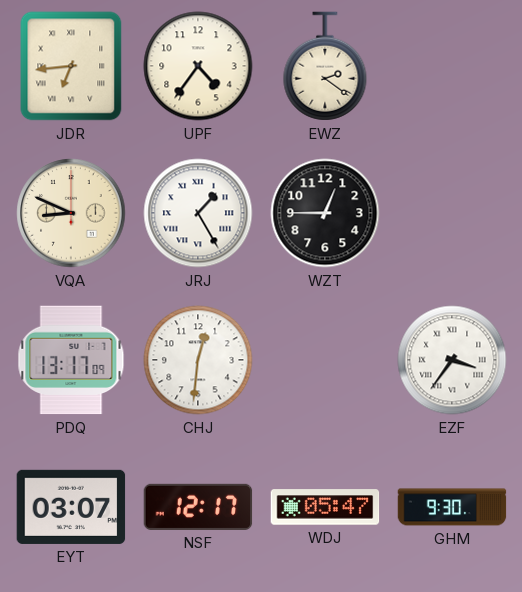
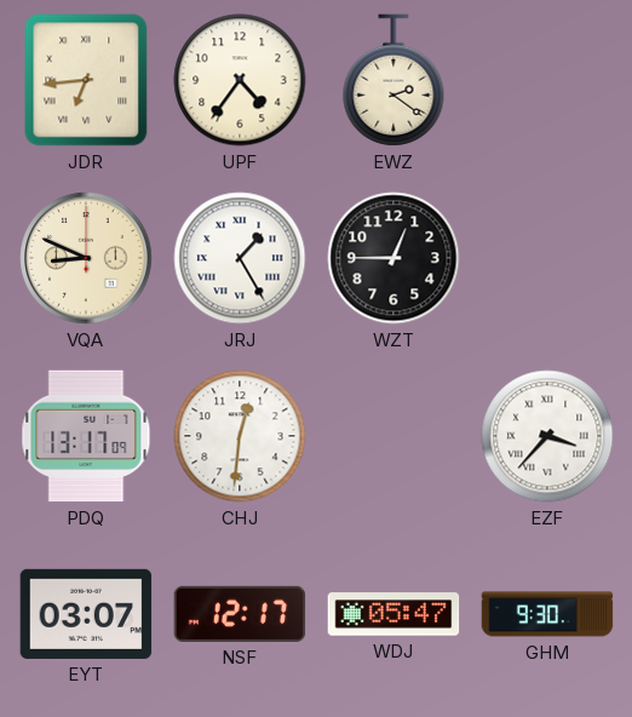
EZF: 3:36 -> 3:37 (547, 436)
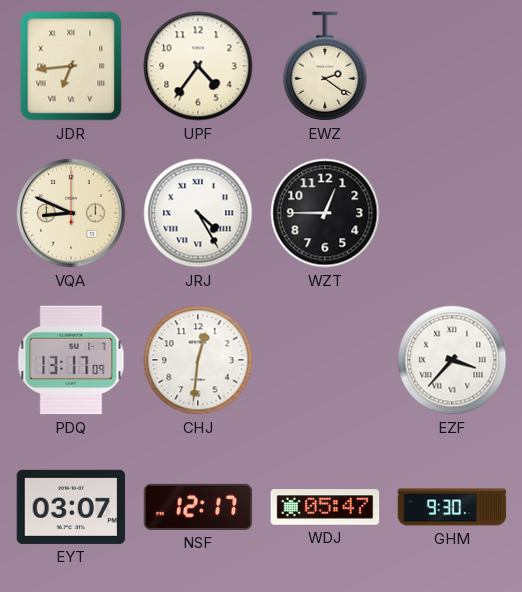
JRJ: 1:25 -> 4:25 (198, 213)
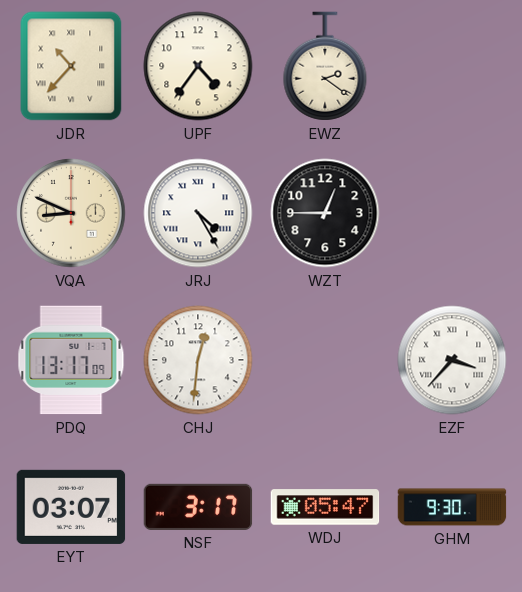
JDR: 6:44 -> 10:37 (71, 66)
NSF: 12:17 -> 3:17 (198, 507)
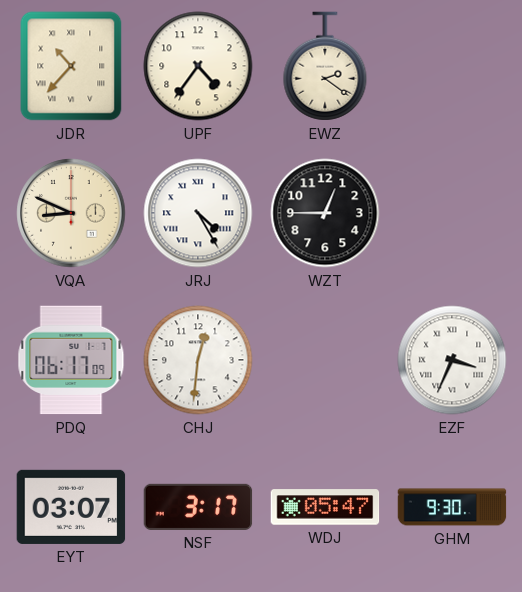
PDQ: 13:17 -> 06:17 (71, 360)
EZF: 3:37 -> 3:34 (452, 360)
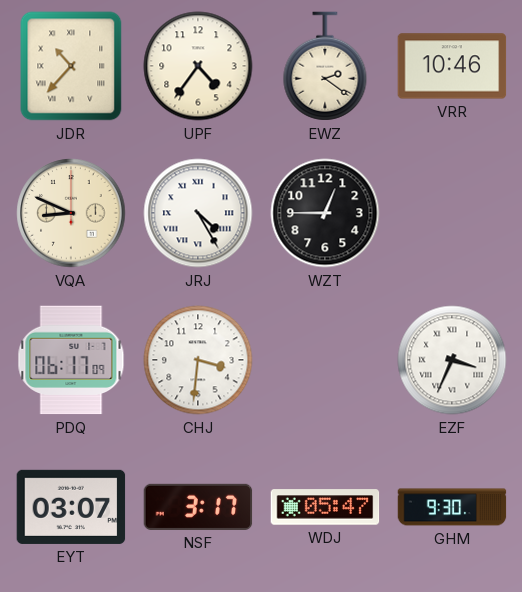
VRR: none -> 10:46 (452, 66)
CHJ: 12:31 -> 3:31 (198, 360)
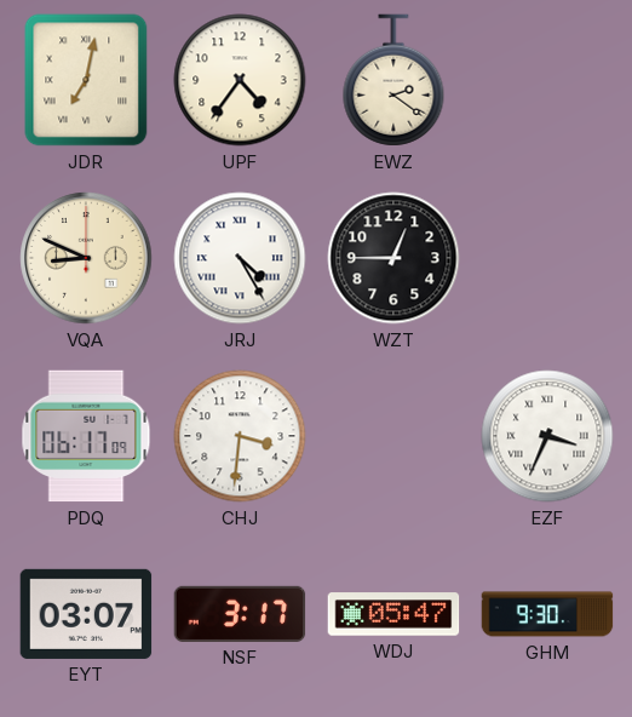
JDR: 10:37 -> 7:02 (86, 80)
VRR: 10:46 -> none (452, 66)
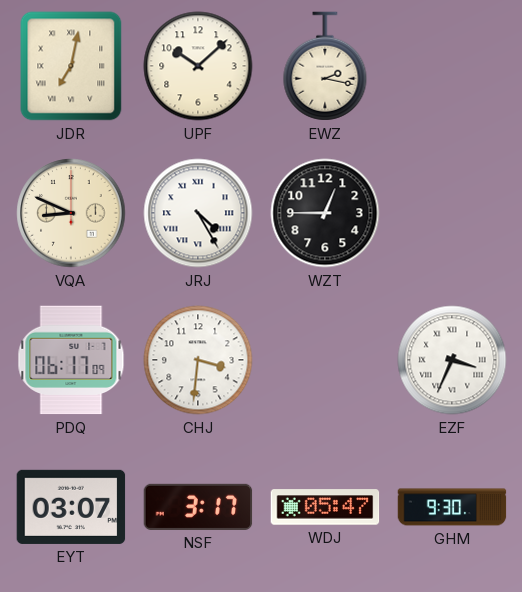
UPF: 4:36 -> 10:08 (198, 66)
EWZ: 2:21 -> 2:17 (325, 66)
